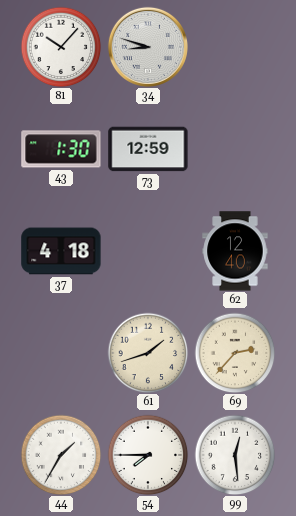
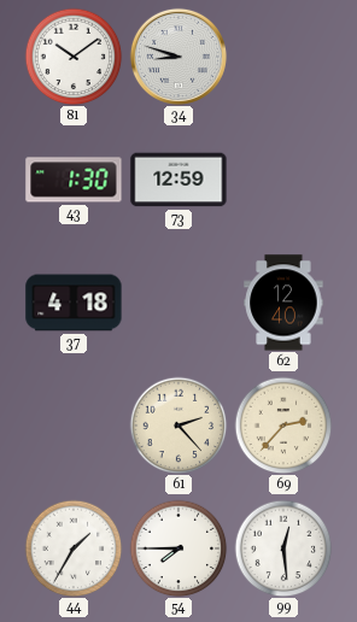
81: 10:07 -> 10:09 (74, 57)
61: 1:42 -> 2:23 (178, 426)
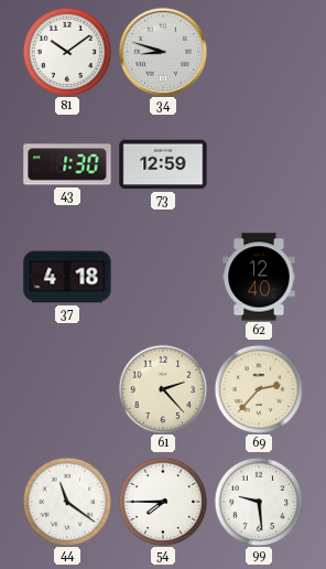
44: 1:35 -> 11:21 (67, 502)
99: 12:29 -> 9:29 (259, 502)
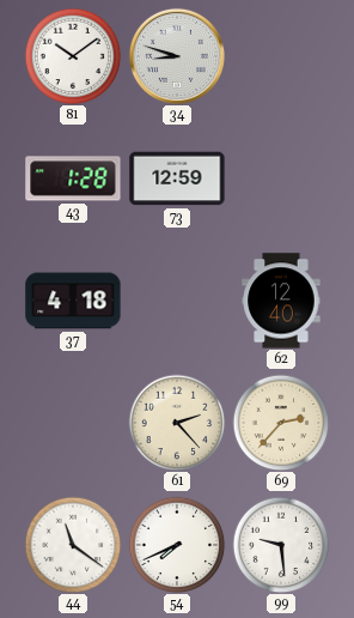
43: 1:30 -> 1:28 (73, 178)
54: 7:45 -> 7:41 (177, 545)
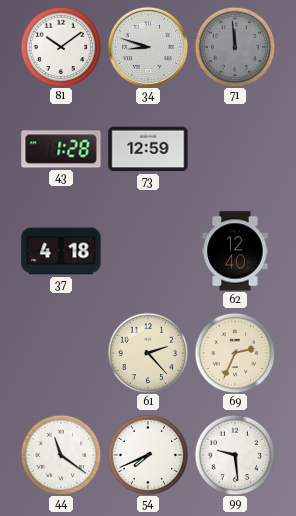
71: none -> 11:59 (235, 47)
69: 2:37 -> 2:34 (235, 353)
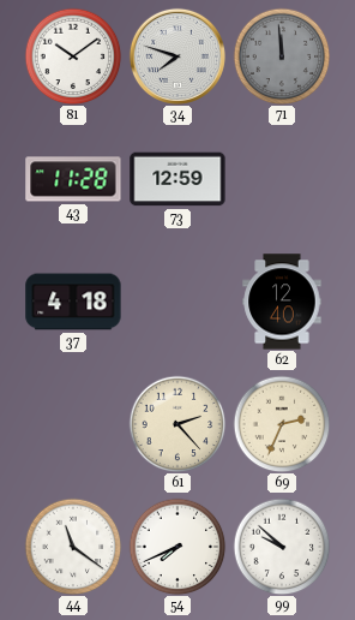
34: 8:48 -> 7:48 (177, 56)
43: 1:28 -> 11:28 (73, 179)
99: 9:29 -> 9:52 (282, 547)
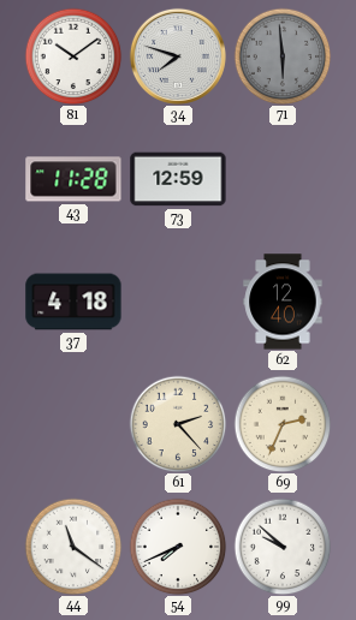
71: 11:59 -> 5:59 (283, 56)
